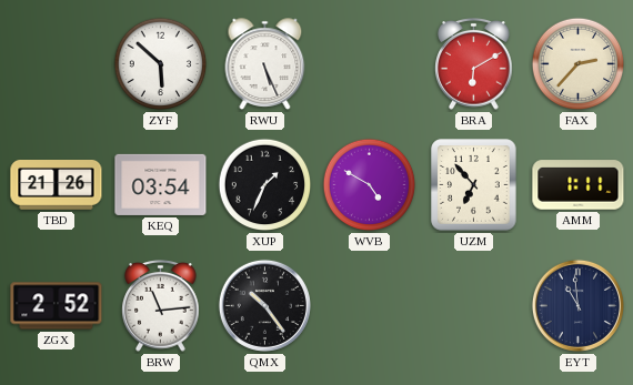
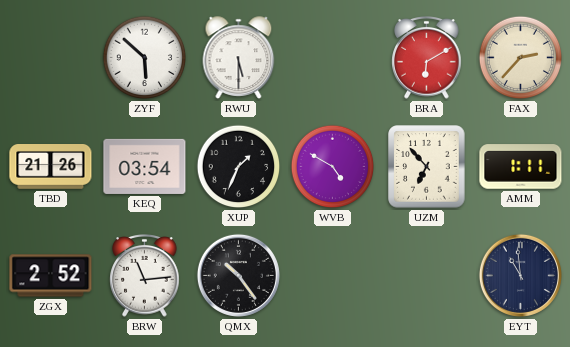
RWU: 5:26 -> 5:30 (239, 58)
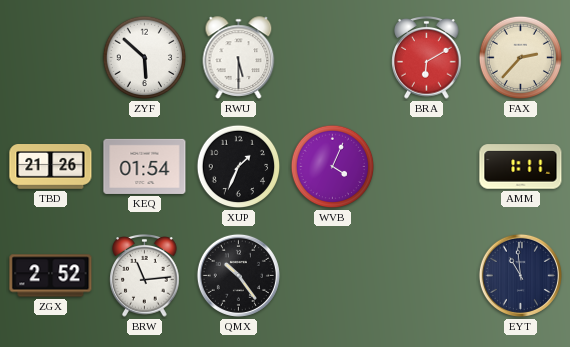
KEQ: 03:54 -> 01:54 (145, 166)
WVB: 4:50 -> 4:04 (333, 167)
UZM: 6:53 -> none (427, 167)
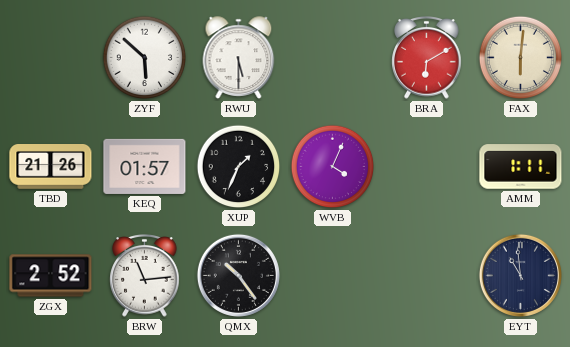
FAX: 2:37 -> 6:01 (521, 58)
KEQ: 01:54 -> 01:57 (145, 166)
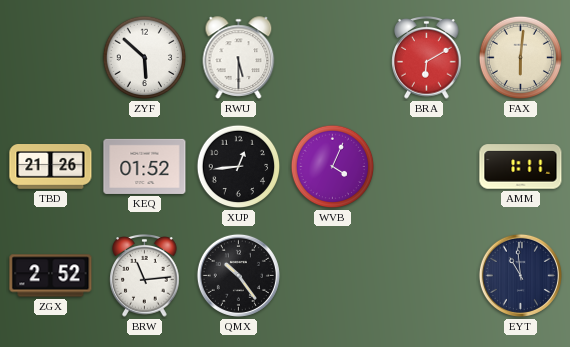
KEQ: 01:57 -> 01:52 (145, 166)
XUP: 1:34 -> 12:44 (239, 167)
